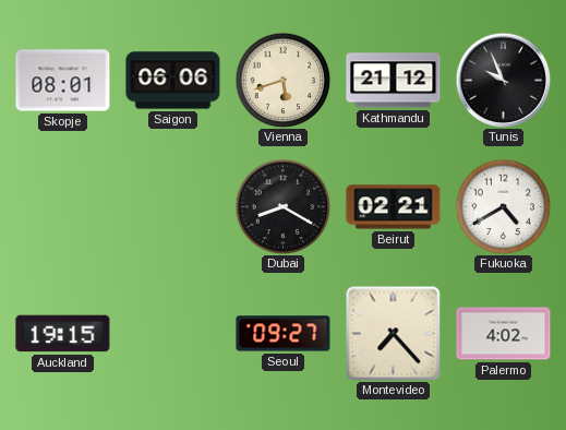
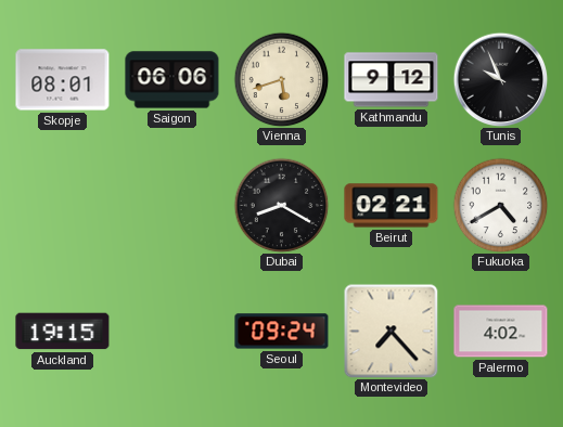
Kathmandu: 21:12 -> 9:12 (392, 80)
Seoul: 09:27 -> 09:24 (282, 332)
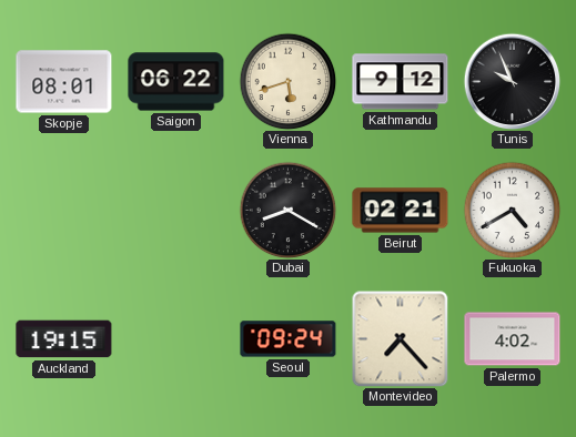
Saigon: 06:06 -> 06:22 (176, 82)
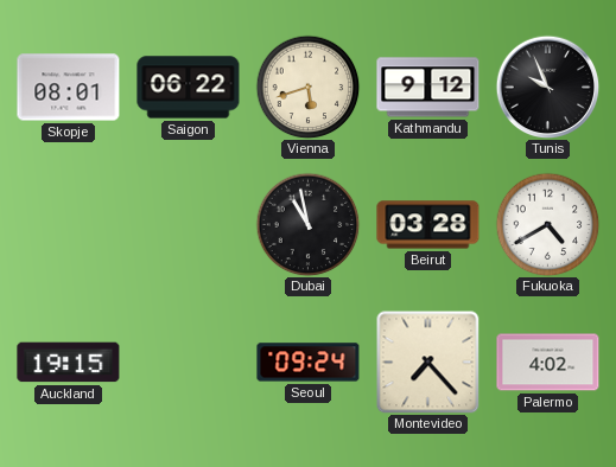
Dubai: 8:20 -> 10:58 (307, 224)
Beirut: 02:21 -> 03:28 (428, 225)
